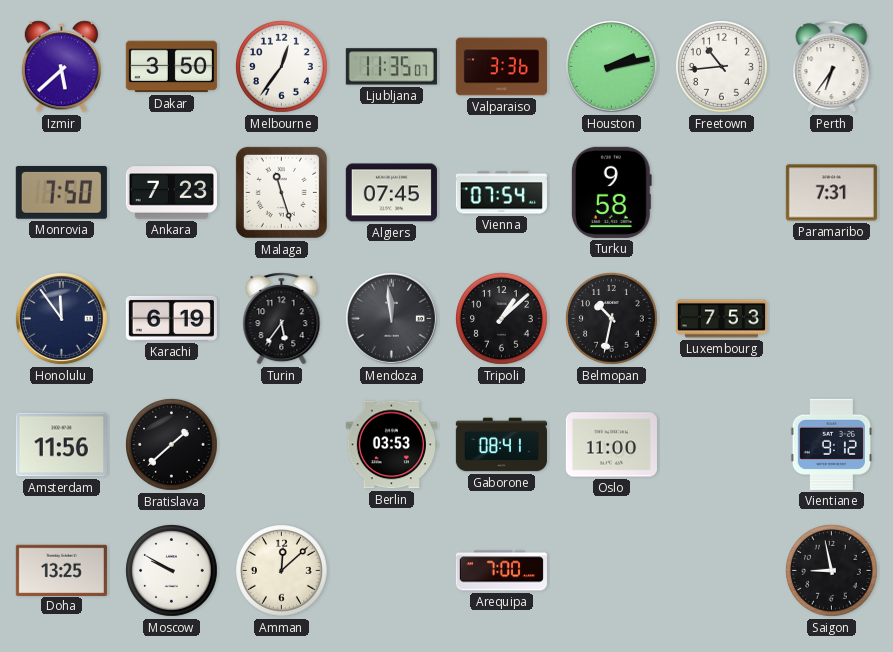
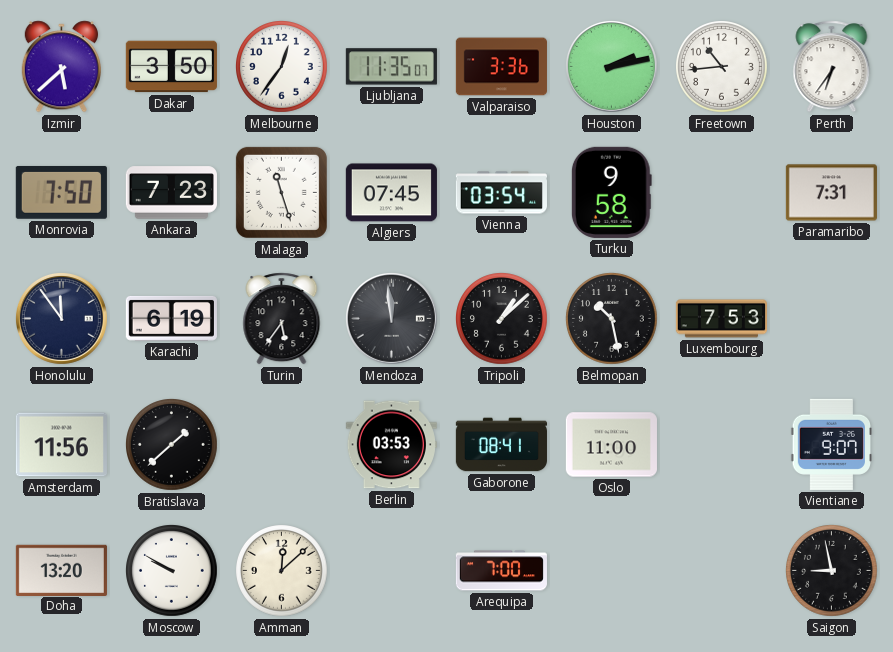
Vienna: 07:54 -> 03:54 (501, 193)
Belmopan: 10:32 -> 10:28 (612, 319)
Vientiane: 9:12 -> 9:07 (831, 444)
Doha: 13:25 -> 13:20 (61, 570)
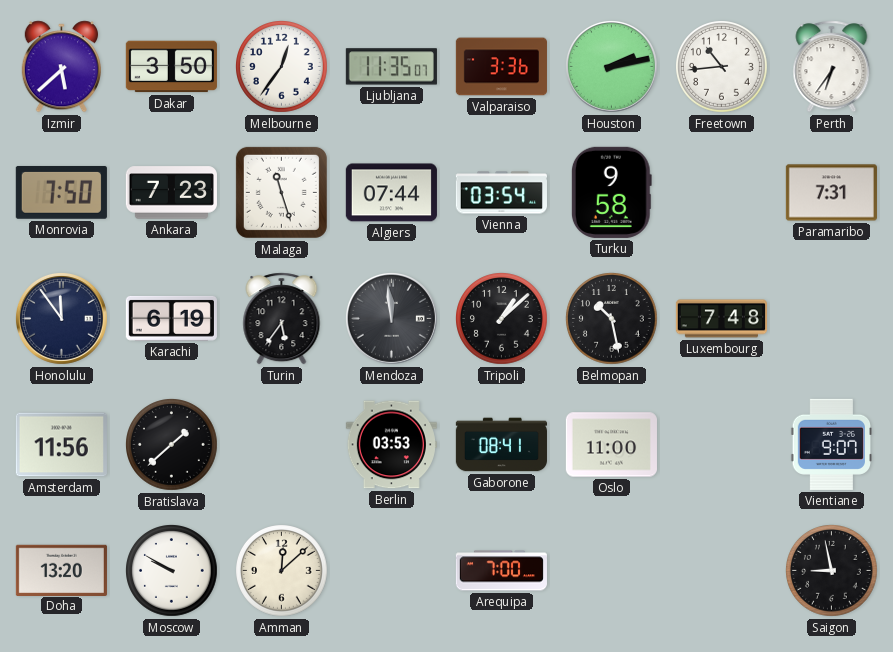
Algiers: 07:45 -> 07:44 (391, 193)
Luxembourg: 7:53 -> 7:48 (721, 319)
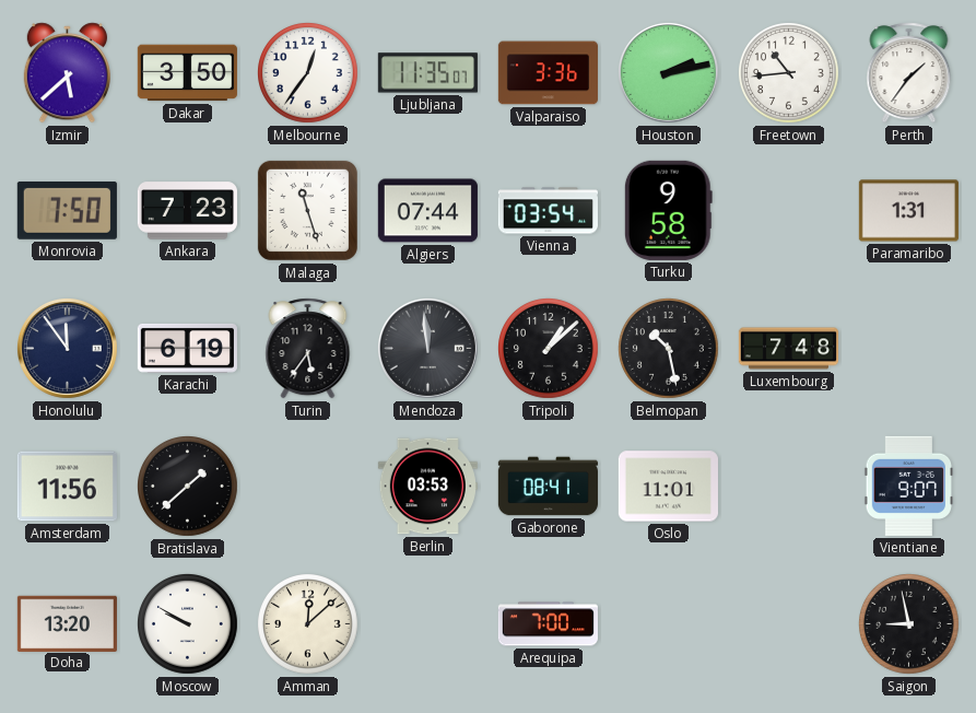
Perth: 6:36 -> 1:36 (909, 73)
Paramaribo: 7:31 -> 1:31 (908, 211)
Oslo: 11:00 -> 11:01 (668, 487)
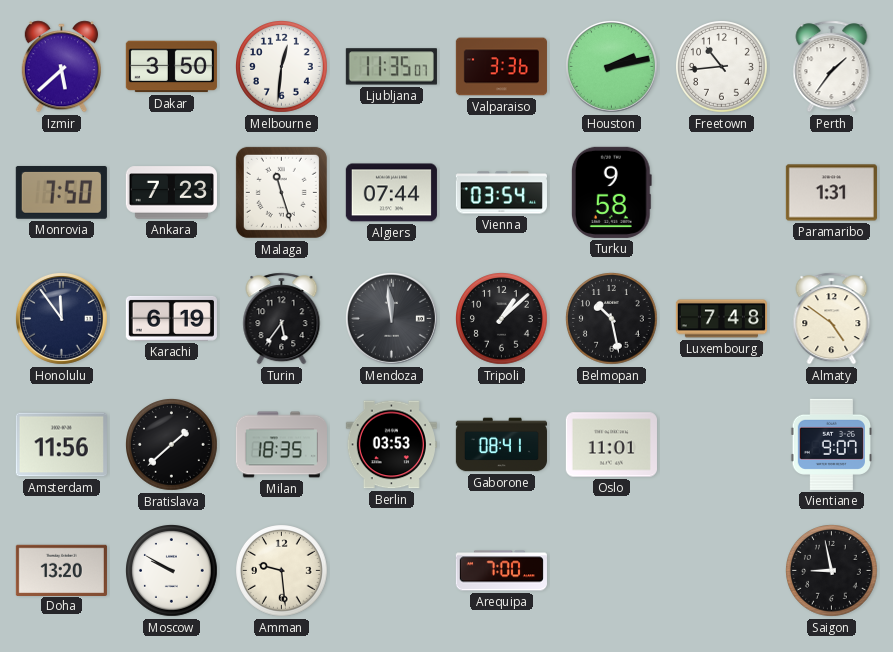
Melbourne: 12:36 -> 12:31 (282, 67)
Almaty: none -> 4:51 (832, 319)
Milan: none -> 18:35 (281, 445)
Amman: 12:08 -> 9:29 (282, 571)
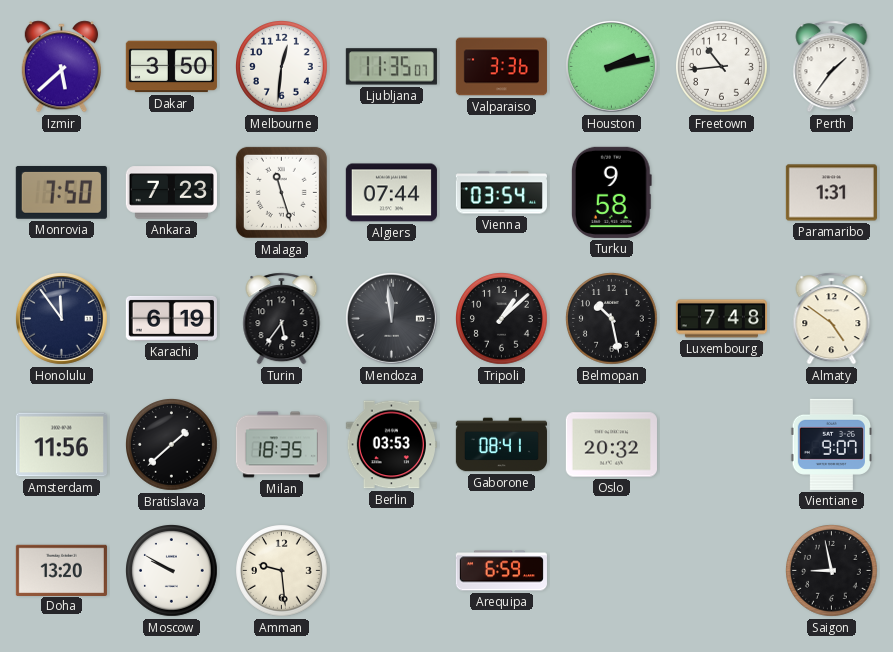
Oslo: 11:01 -> 20:32 (611, 445)
Arequipa: 7:00 -> 6:59 (501, 571)
